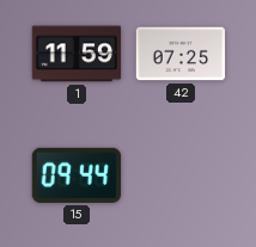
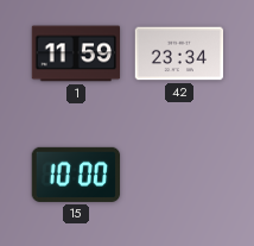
42: 07:25 -> 23:34 (179, 53)
15: 09:44 -> 10:00 (76, 175)
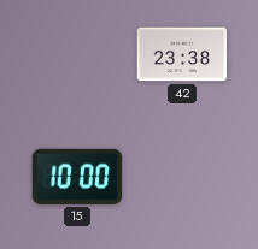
1: 11:59 -> none (76, 53)
42: 23:34 -> 23:38 (182, 54)
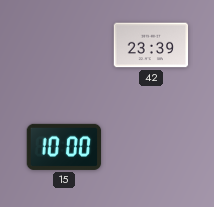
42: 23:38 -> 23:39 (151, 45)
